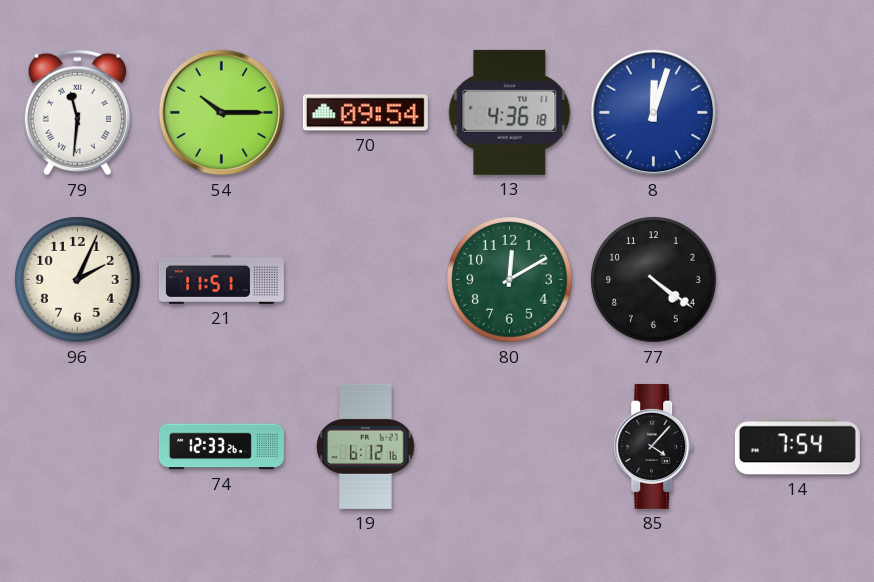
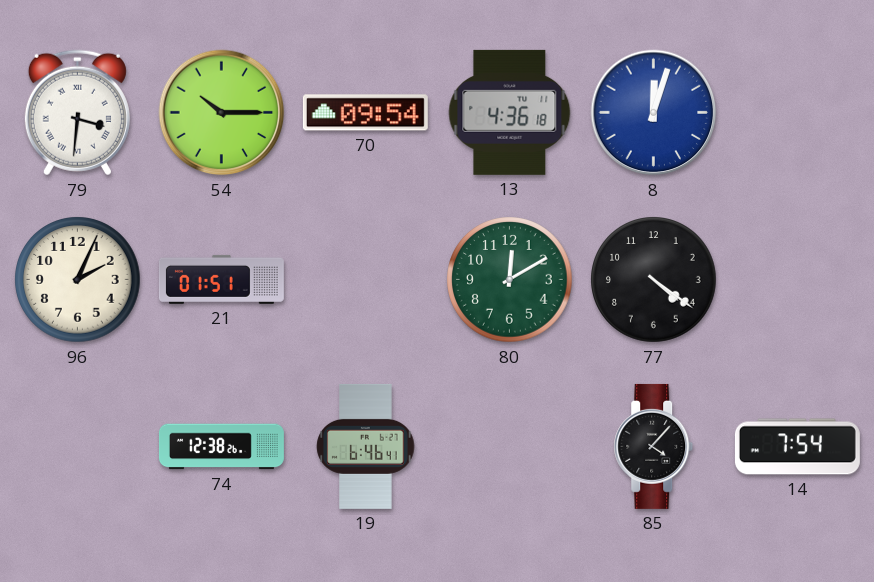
79: 11:31 -> 3:31 (77, 113)
21: 11:51 -> 01:51 (221, 279)
74: 12:33 -> 12:38 (221, 447)
19: 6:12 -> 6:46 (366, 446)
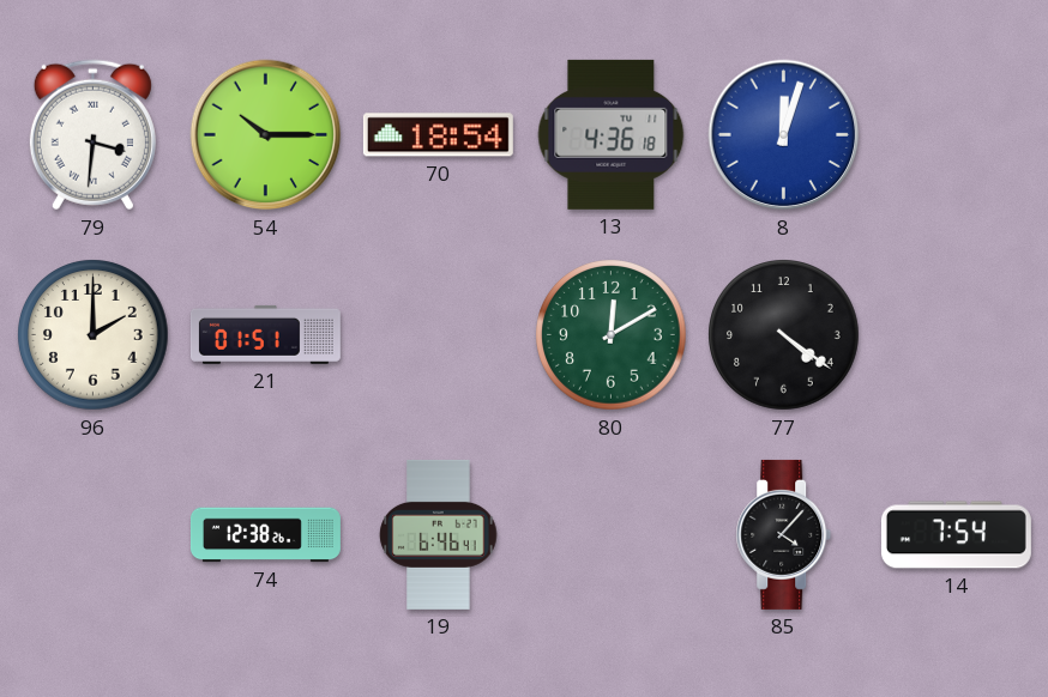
70: 09:54 -> 18:54 (438, 135)
96: 2:04 -> 2:00 (94, 335)
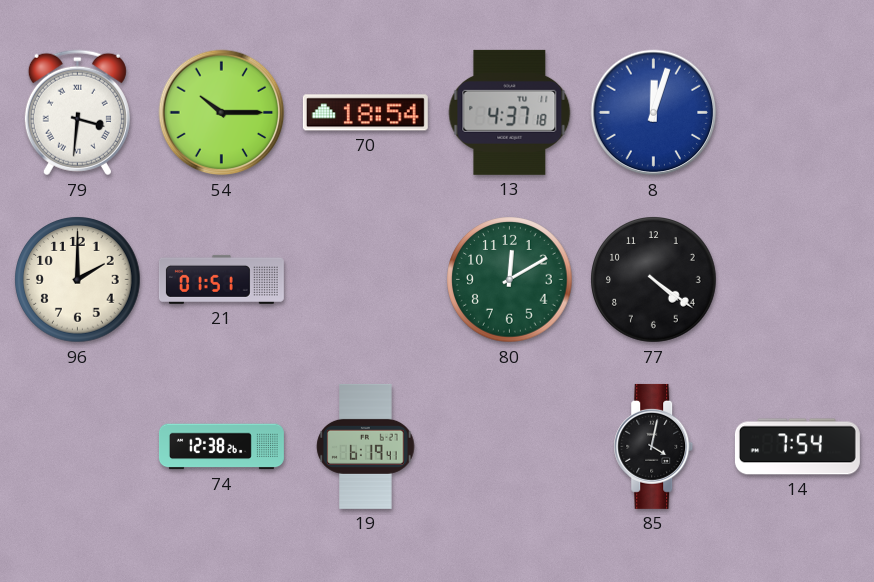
13: 4:36 -> 4:37 (510, 112)
19: 6:46 -> 6:19 (366, 446)
85: 4:07 -> 4:02 (654, 446)
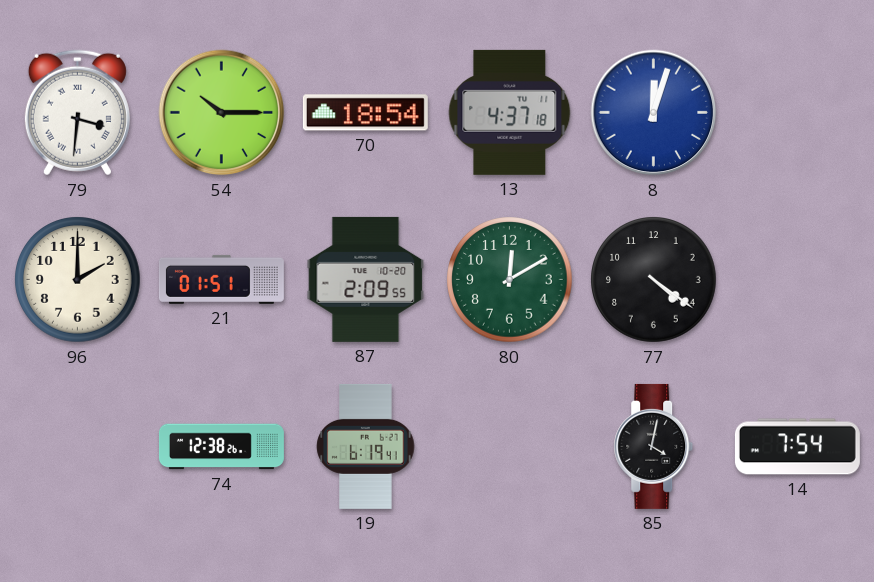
87: none -> 2:09 (366, 279)
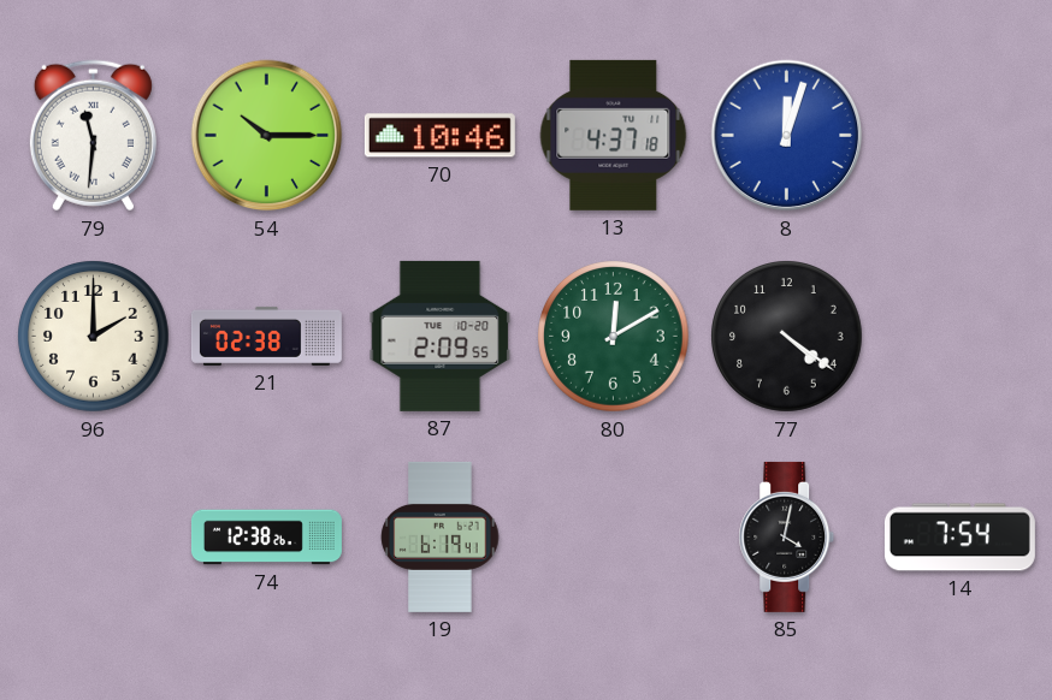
79: 3:31 -> 11:31 (93, 136)
70: 18:54 -> 10:46 (439, 136)
21: 01:51 -> 02:38 (266, 336)
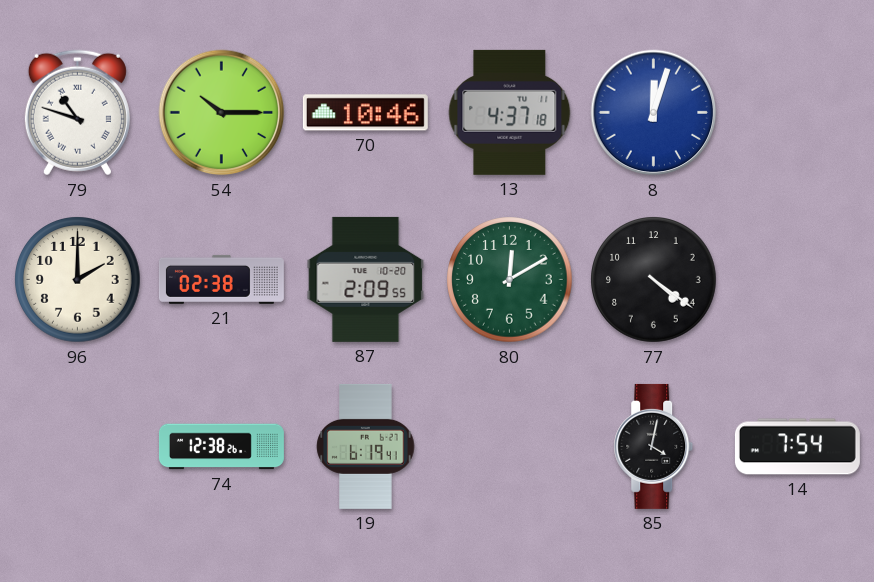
79: 11:31 -> 10:48 (77, 113)
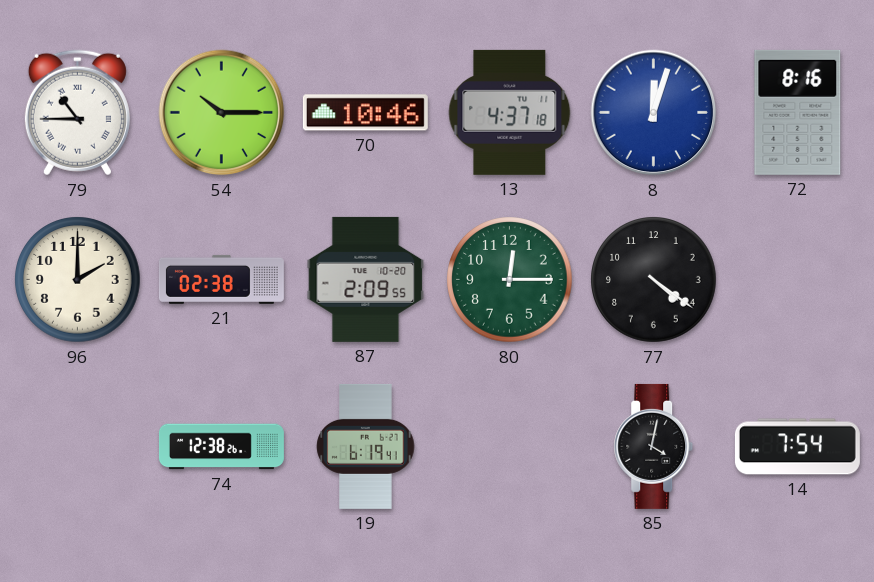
79: 10:48 -> 10:45 (77, 113)
72: none -> 8:16 (798, 112)
80: 12:10 -> 12:15 (510, 280)
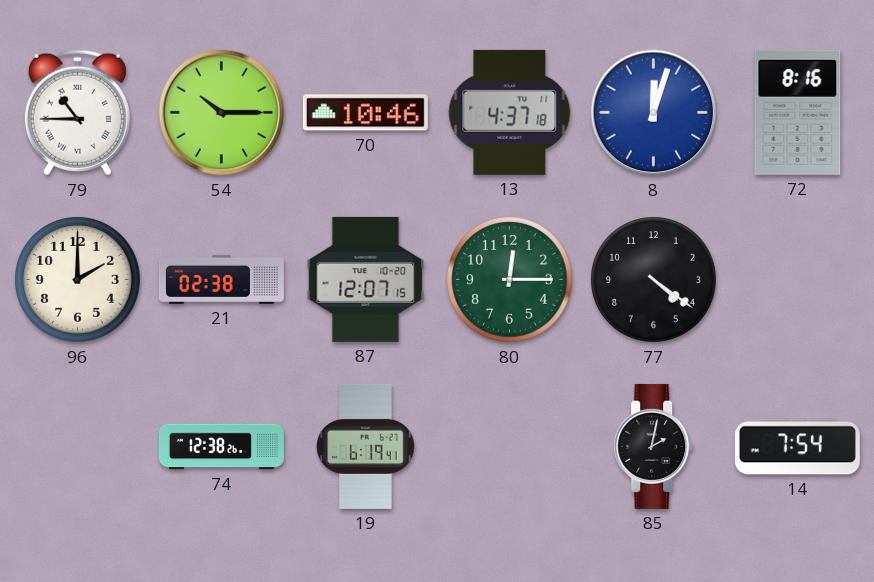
87: 2:09 -> 12:07 (366, 279)
85: 4:02 -> 2:02 (654, 446)
